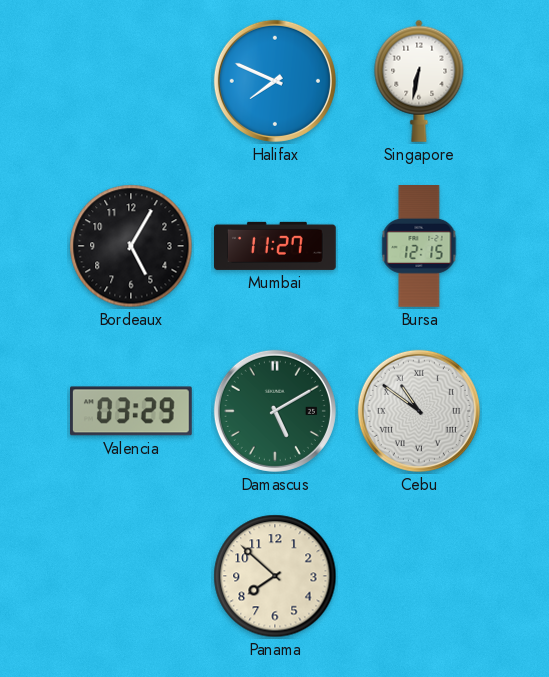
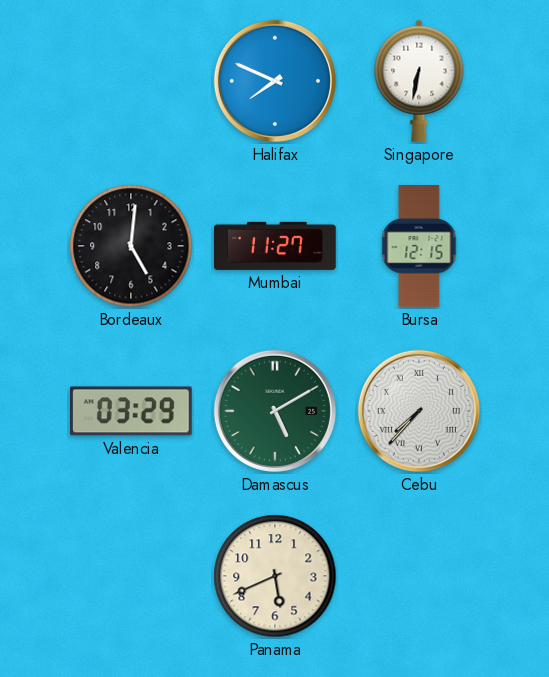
Bordeaux: 5:05 -> 5:01 (131, 246)
Cebu: 10:51 -> 7:37 (419, 411)
Panama: 7:52 -> 5:41 (275, 576)
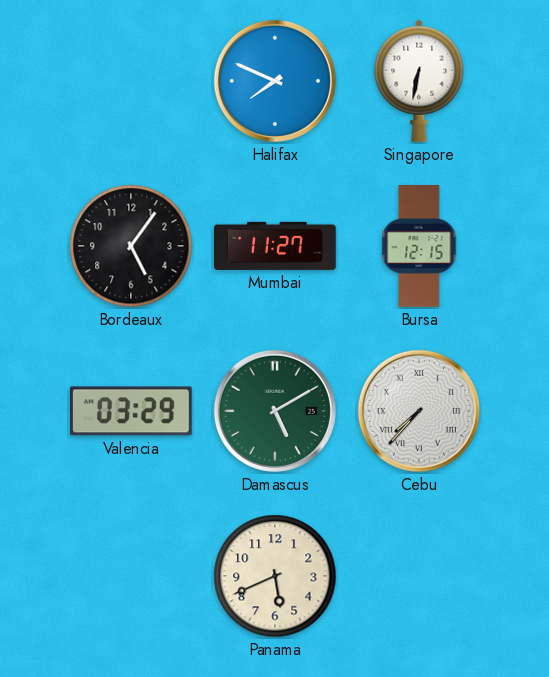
Bordeaux: 5:01 -> 5:06 (131, 246)
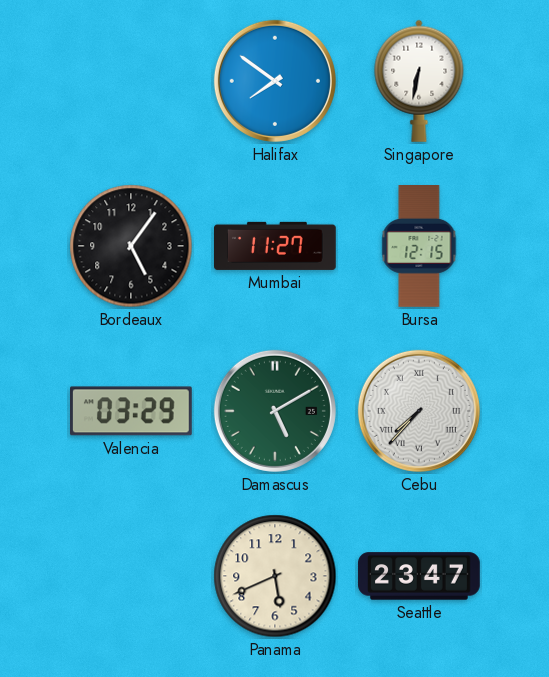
Halifax: 7:49 -> 7:51 (275, 81)
Seattle: none -> 23:47 (419, 576)
